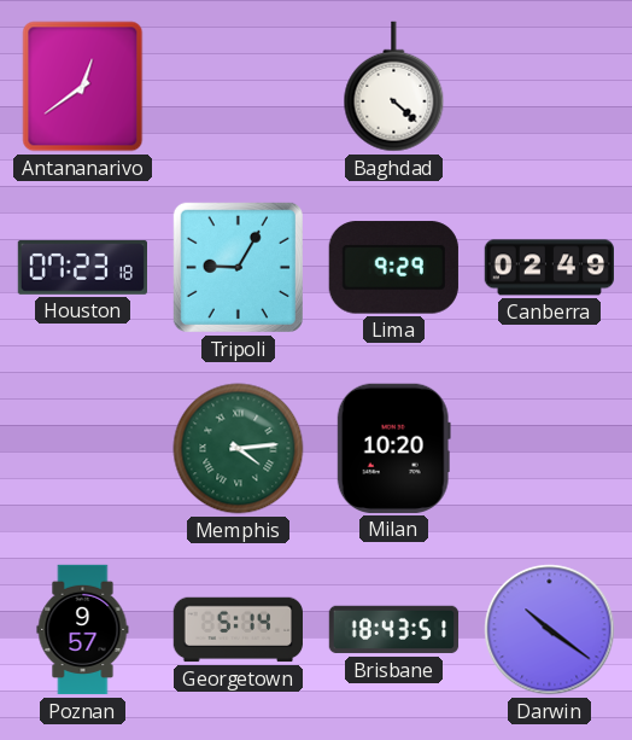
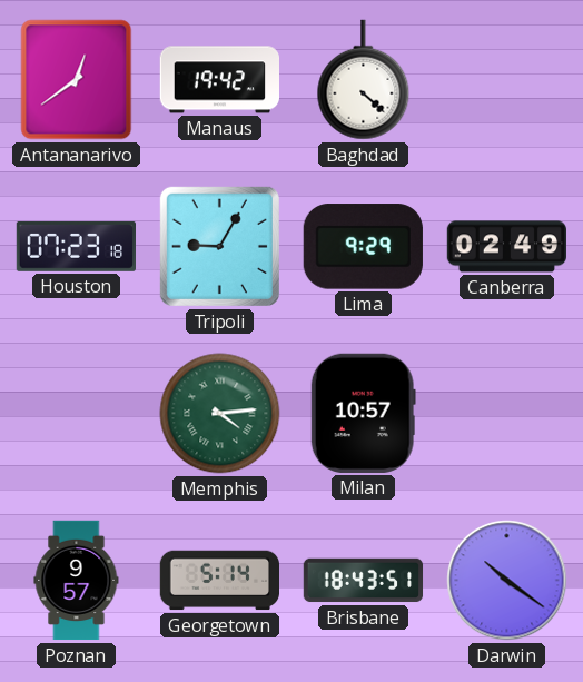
Manaus: none -> 19:42 (219, 80)
Milan: 10:20 -> 10:57 (363, 413)
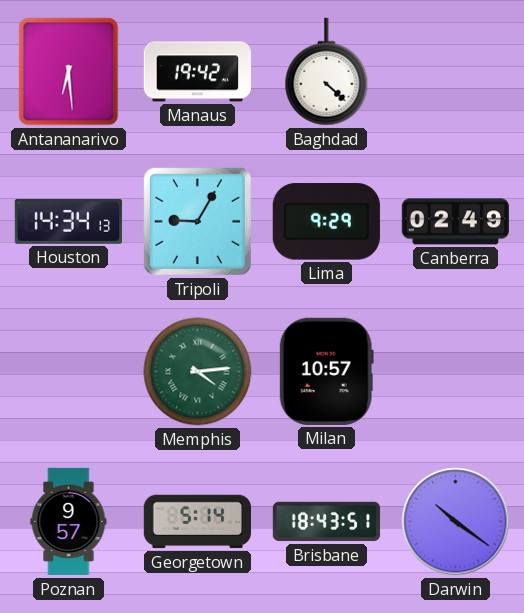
Antananarivo: 12:39 -> 6:29 (69, 72)
Houston: 07:23 -> 14:34 (68, 221)
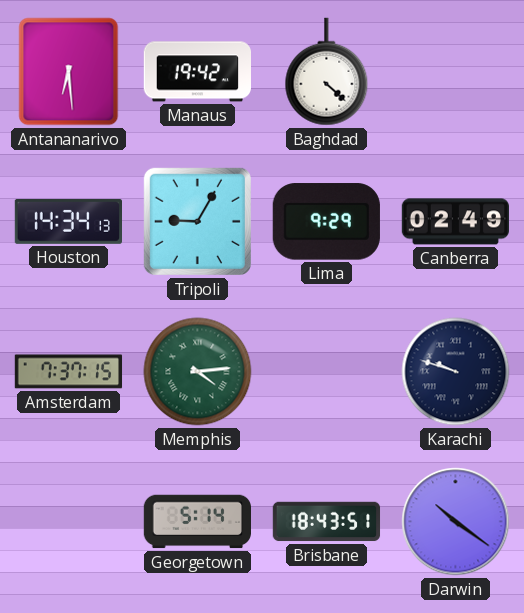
Amsterdam: none -> 7:37 (69, 372)
Milan: 10:57 -> none (326, 371)
Karachi: none -> 9:48 (456, 372)
Poznan: 9:57 -> none (69, 522)
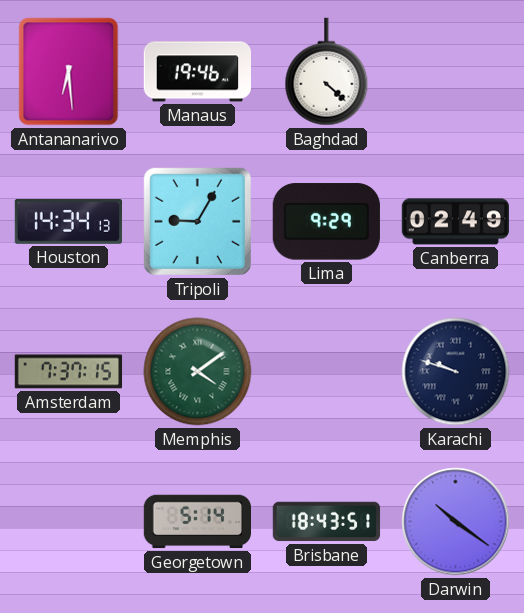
Manaus: 19:42 -> 19:46 (197, 72)
Memphis: 4:14 -> 4:09 (198, 372)
